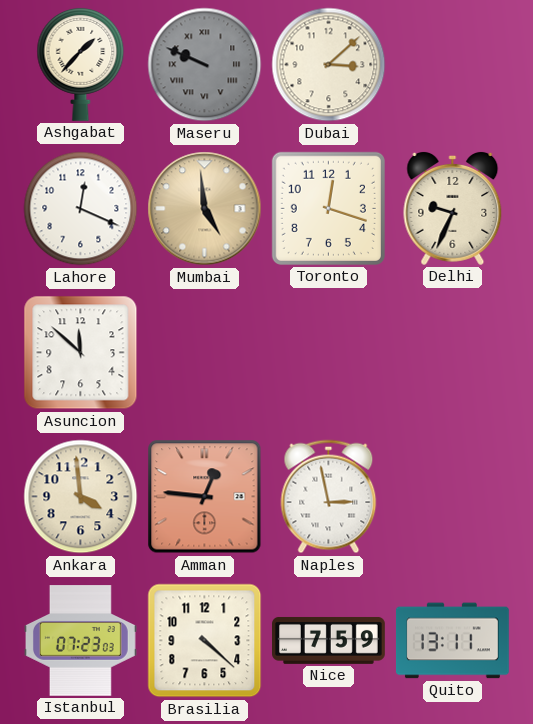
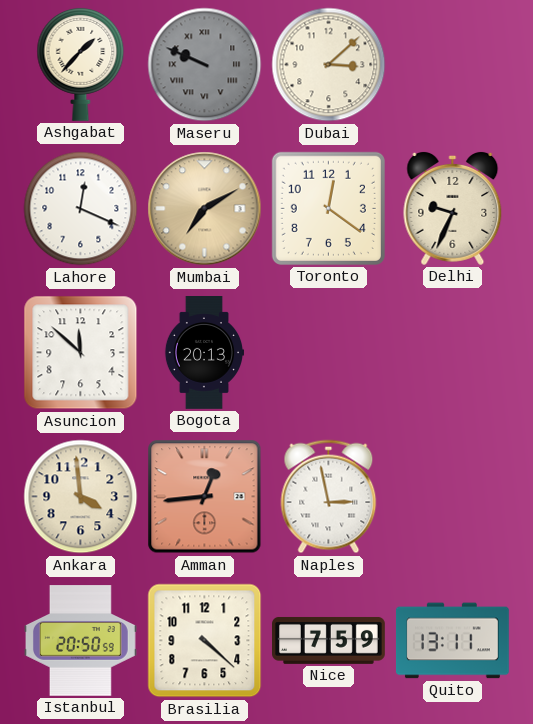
Mumbai: 4:59 -> 7:10 (205, 209)
Toronto: 12:18 -> 12:21 (328, 208)
Bogota: none -> 20:13 (204, 353)
Amman: 12:46 -> 12:44 (205, 497)
Istanbul: 07:23 -> 20:50 (81, 641)
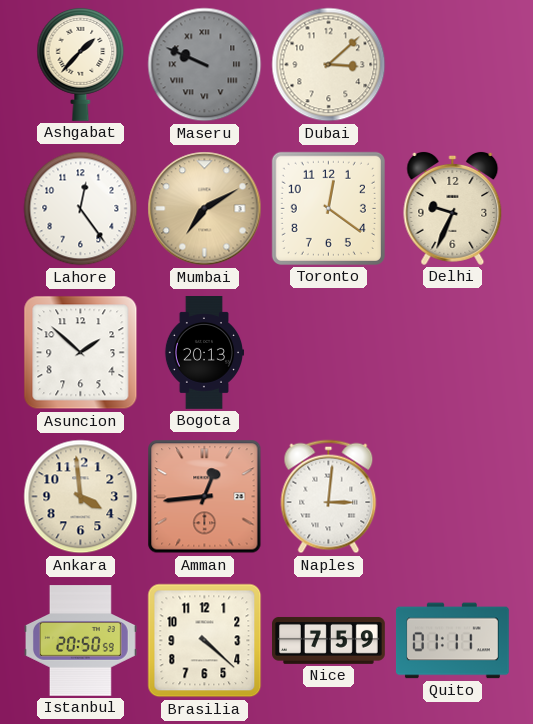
Lahore: 12:19 -> 12:24 (81, 209)
Asuncion: 11:52 -> 1:52 (81, 353)
Naples: 2:58 -> 3:01 (329, 497)
Quito: 13:11 -> 01:11 (452, 641)
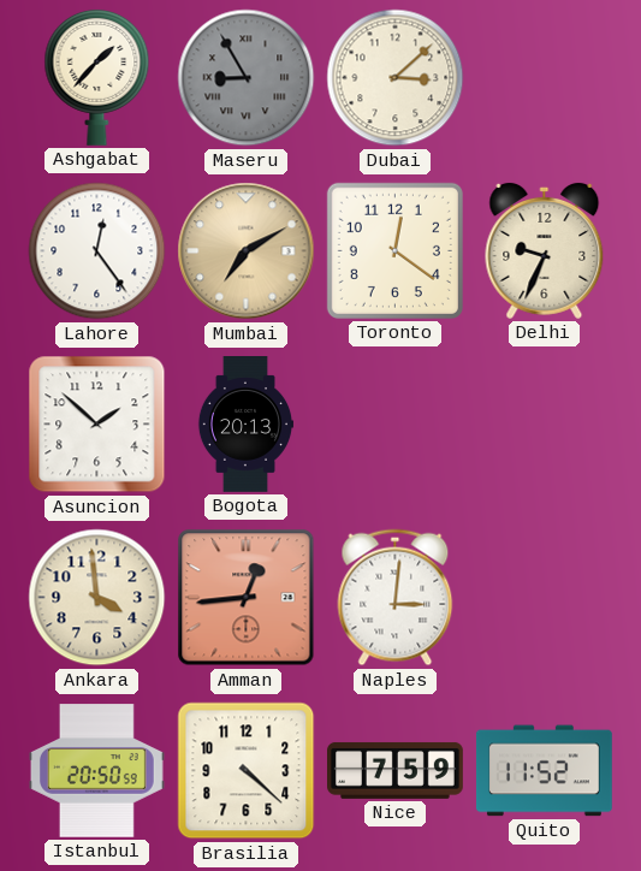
Maseru: 9:49 -> 8:55 (247, 78)
Quito: 01:11 -> 11:52 (544, 771)
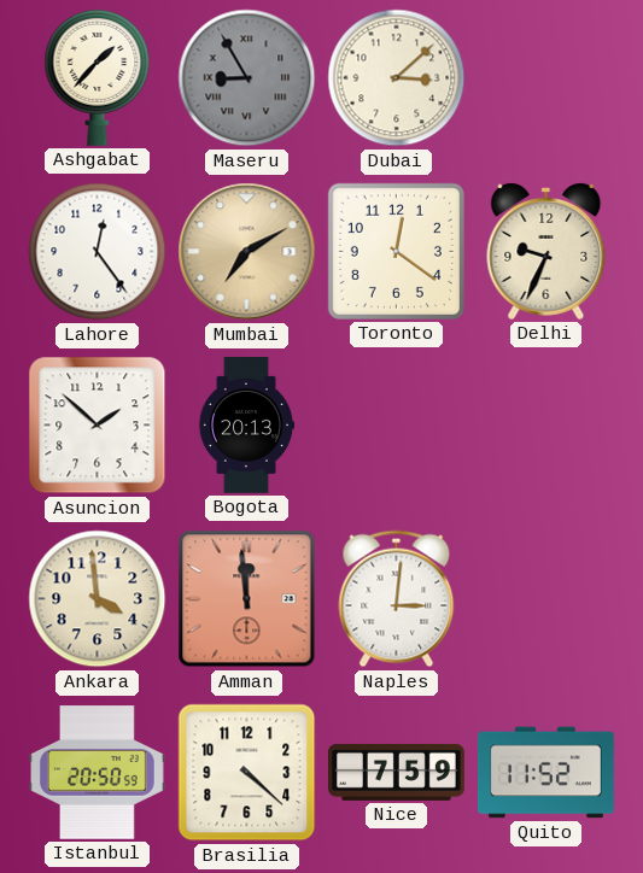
Amman: 12:44 -> 11:59 (247, 599)
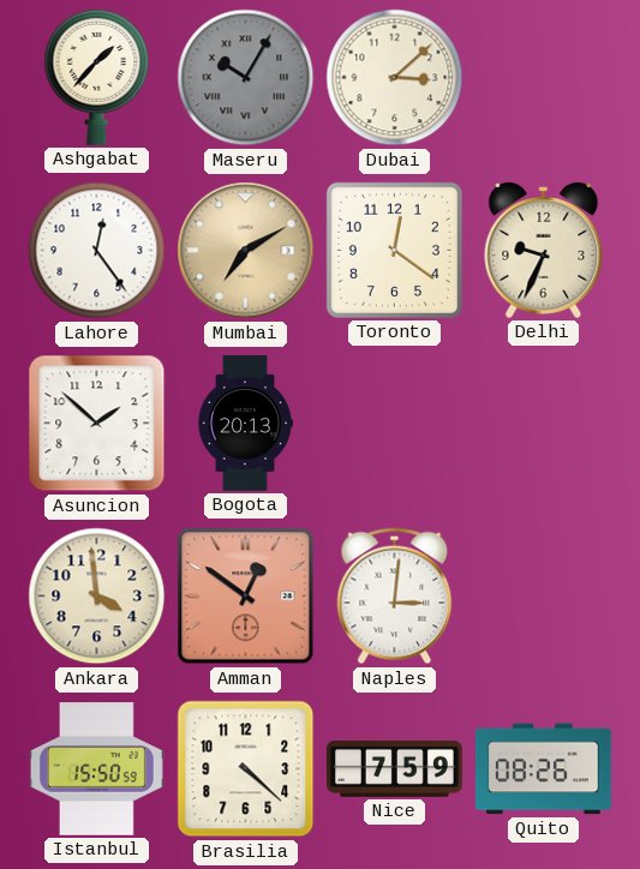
Maseru: 8:55 -> 10:05 (246, 78)
Amman: 11:59 -> 12:51 (246, 597)
Istanbul: 20:50 -> 15:50 (97, 769)
Quito: 11:52 -> 08:26 (543, 769)
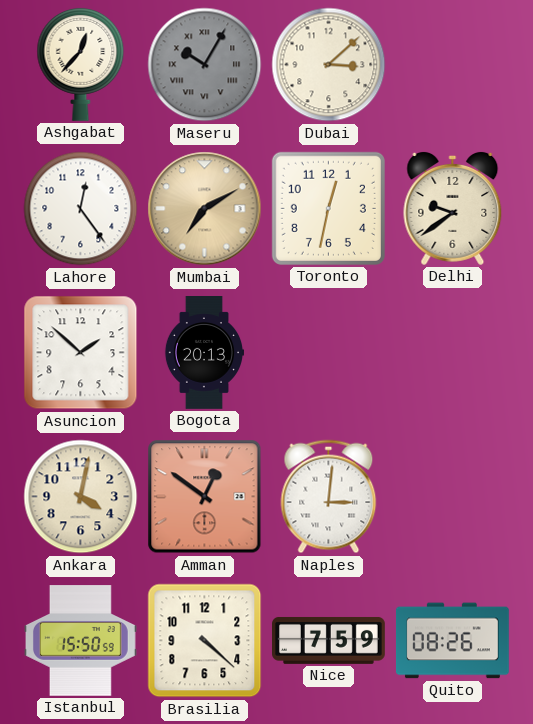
Ashgabat: 1:37 -> 12:37 (81, 64)
Toronto: 12:21 -> 12:32 (328, 208)
Delhi: 9:34 -> 9:39 (453, 208)
Ankara: 3:59 -> 4:02 (81, 497)
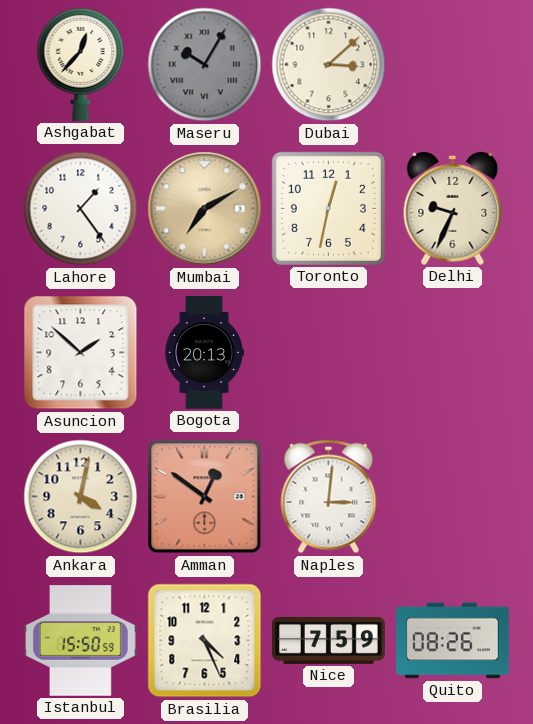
Lahore: 12:24 -> 1:24 (81, 209)
Delhi: 9:39 -> 9:34 (453, 208)
Brasilia: 4:22 -> 4:26 (205, 641)
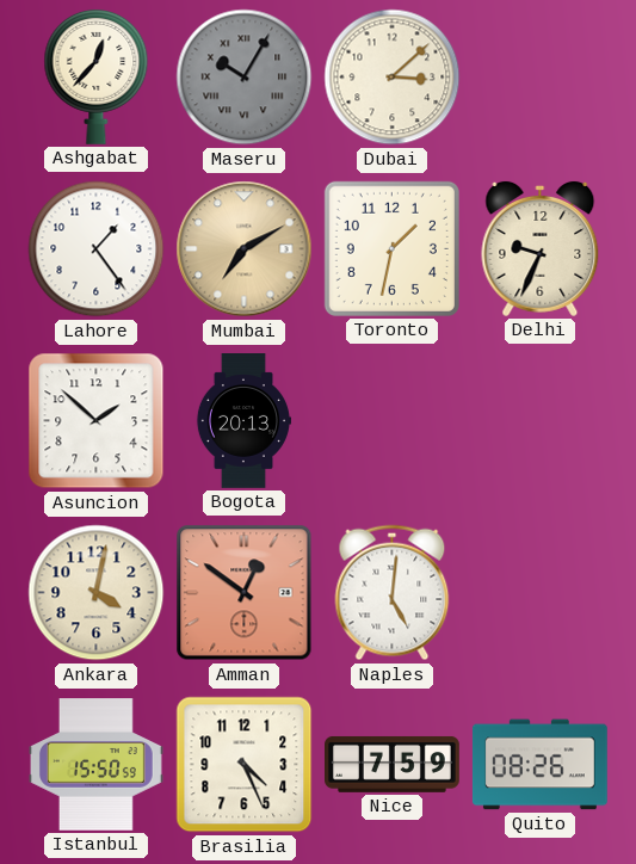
Toronto: 12:32 -> 1:32 (391, 248)
Naples: 3:01 -> 5:01 (393, 593)
